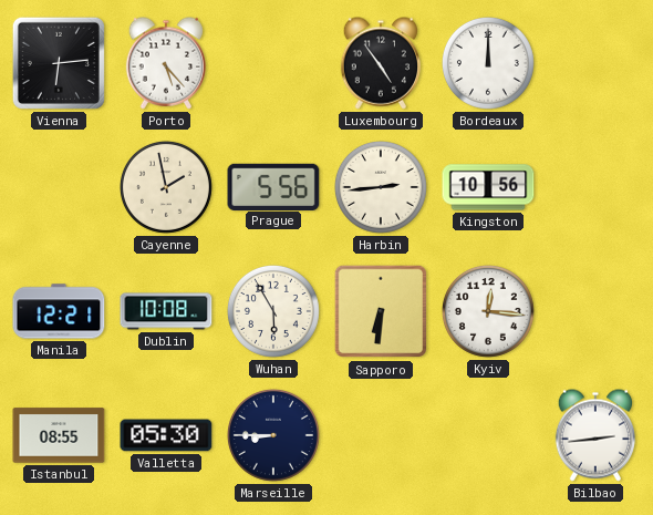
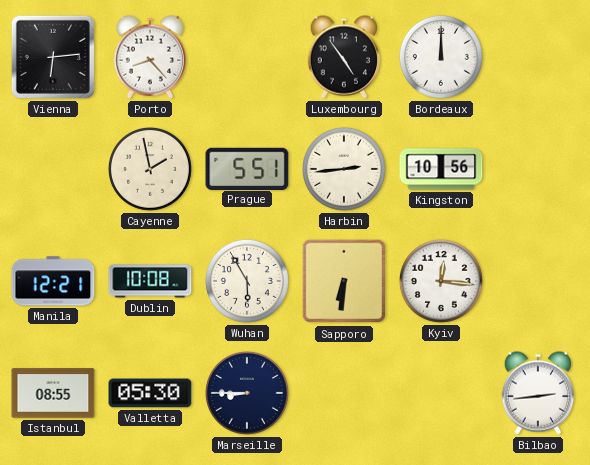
Porto: 5:23 -> 8:23 (149, 57)
Prague: 5:56 -> 5:51 (247, 168)
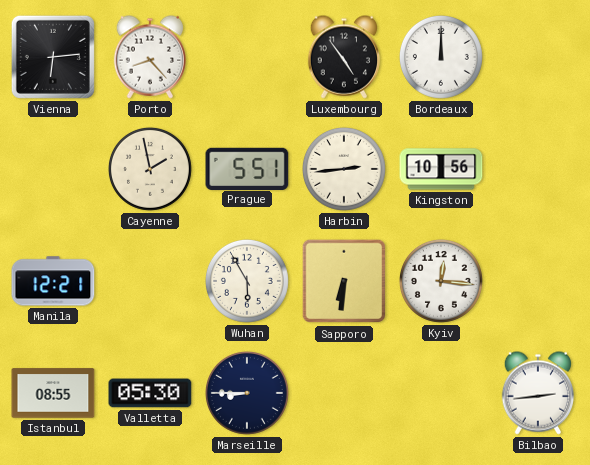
Dublin: 10:08 -> none (150, 281)
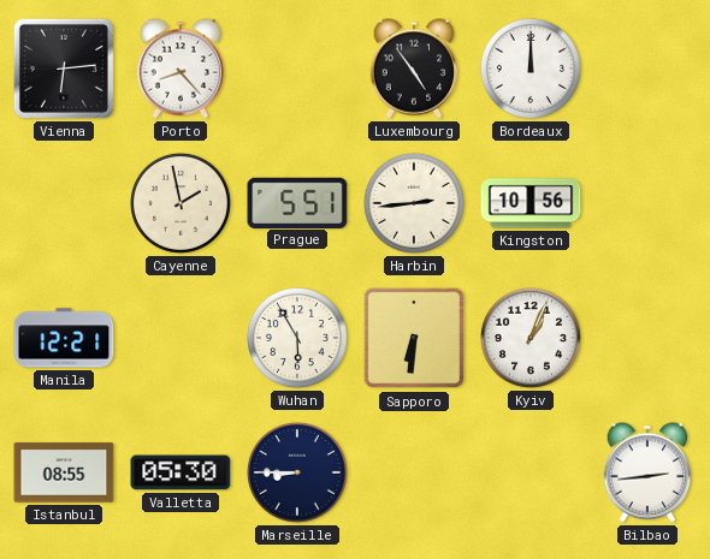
Kyiv: 12:16 -> 1:04 (531, 338)
